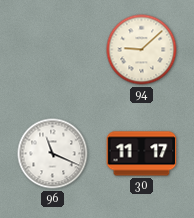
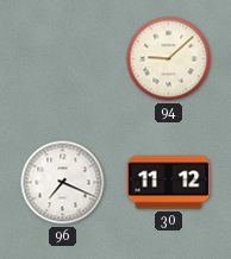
96: 11:19 -> 7:19 (63, 183)
30: 11:17 -> 11:12 (169, 183)
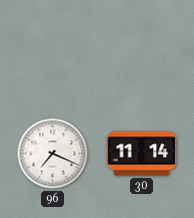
94: 9:08 -> none (169, 59)
30: 11:12 -> 11:14 (142, 154)
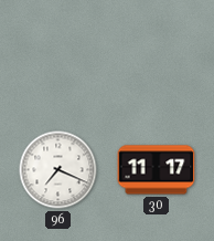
30: 11:14 -> 11:17 (157, 170)
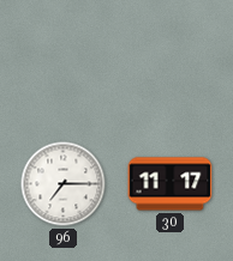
96: 7:19 -> 7:15 (64, 184)
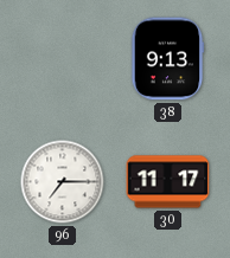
38: none -> 9:13 (167, 59)
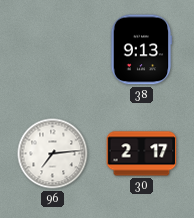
96: 7:15 -> 7:14 (53, 154)
30: 11:17 -> 2:17 (142, 154)
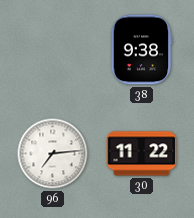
38: 9:13 -> 9:38 (141, 50)
30: 2:17 -> 11:22 (142, 154)
